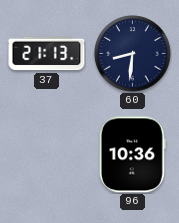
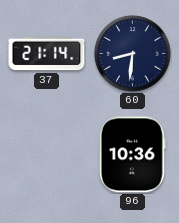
37: 21:13 -> 21:14 (47, 54)
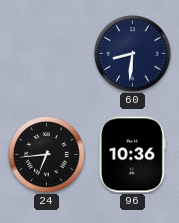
37: 21:14 -> none (47, 54)
24: none -> 6:44 (47, 155)
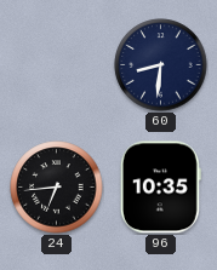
96: 10:36 -> 10:35 (160, 188)
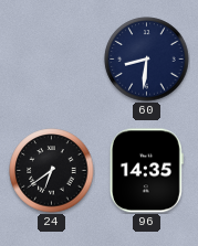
24: 6:44 -> 6:39 (52, 171)
96: 10:35 -> 14:35 (146, 171)
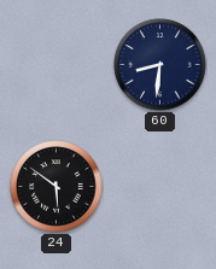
24: 6:39 -> 5:51 (57, 187)
96: 14:35 -> none (146, 171)
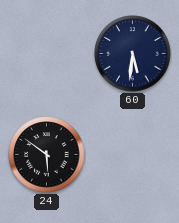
60: 8:31 -> 5:31 (133, 54)
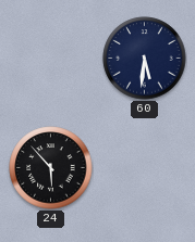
24: 5:51 -> 5:53 (51, 168)
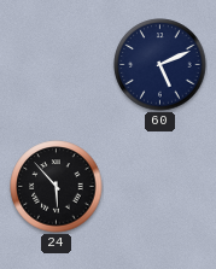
60: 5:31 -> 5:11 (160, 65)
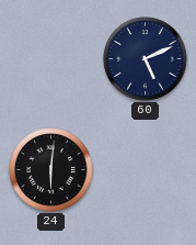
24: 5:53 -> 6:01 (51, 170)
